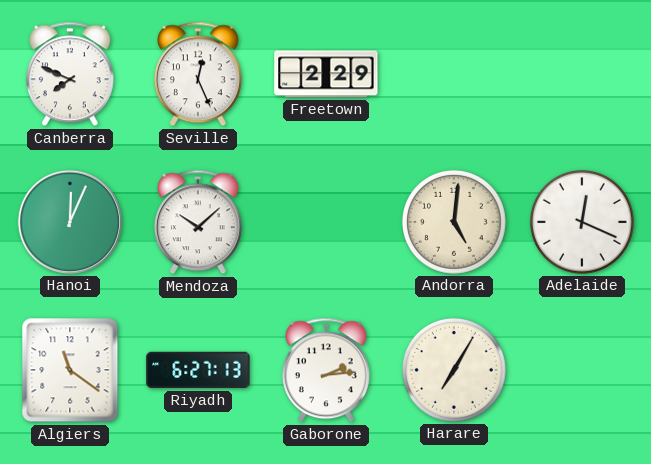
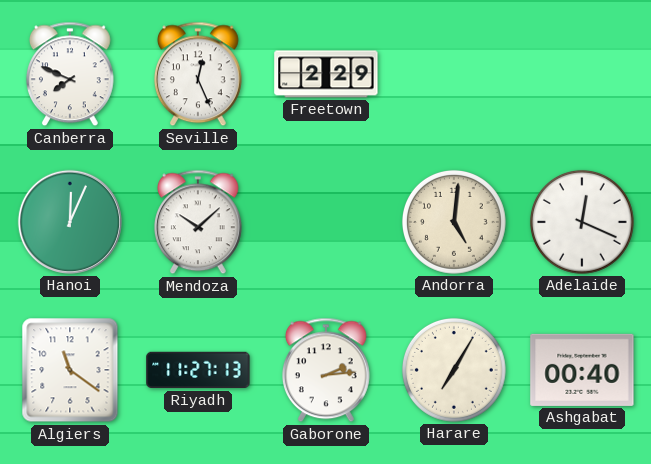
Riyadh: 6:27 -> 11:27 (198, 370)
Ashgabat: none -> 00:40 (582, 370)
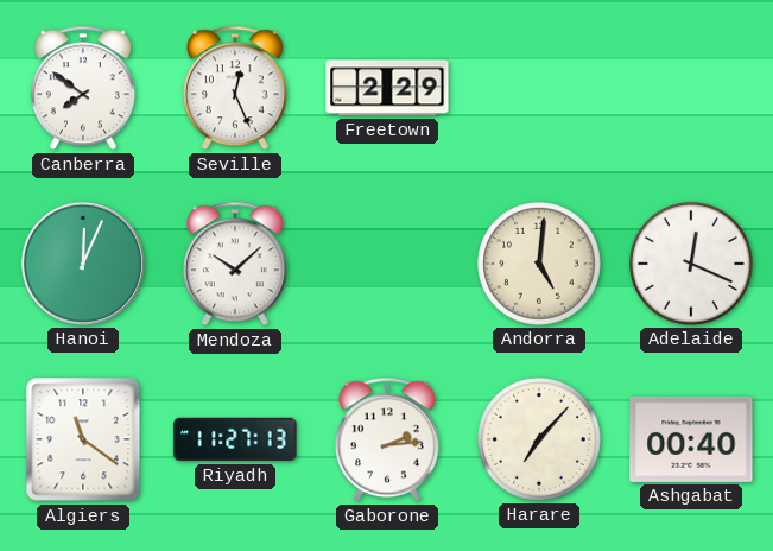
Canberra: 7:49 -> 7:51 (83, 88)
Harare: 7:05 -> 7:07 (539, 439)
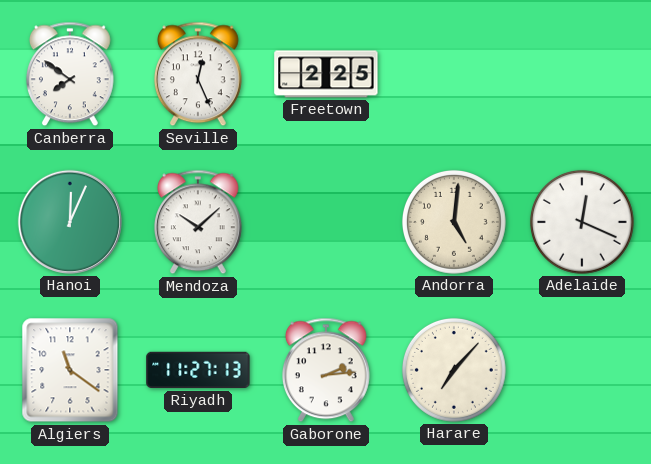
Freetown: 2:29 -> 2:25 (326, 74)
Ashgabat: 00:40 -> none (691, 439)
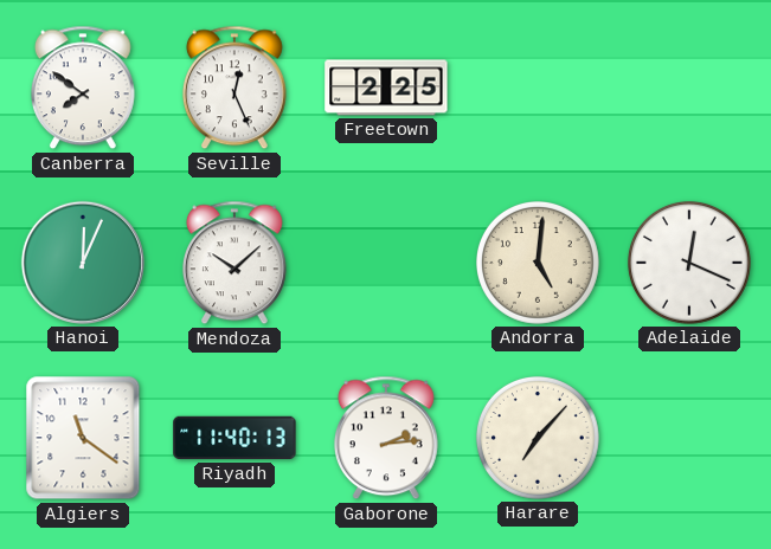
Riyadh: 11:27 -> 11:40 (234, 438)
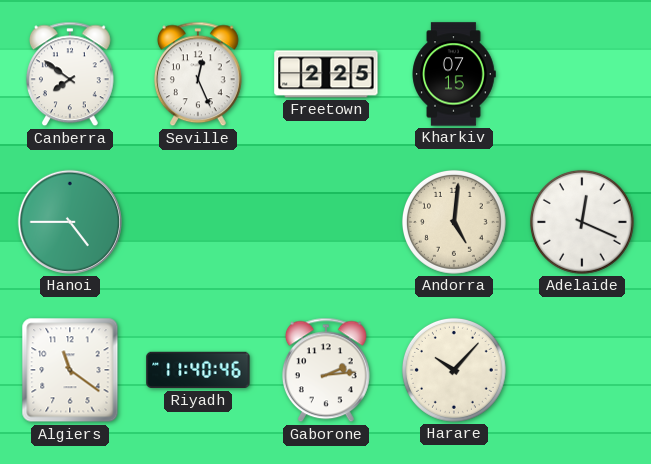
Kharkiv: none -> 07:15 (454, 74)
Hanoi: 12:04 -> 4:45 (70, 222)
Mendoza: 10:08 -> none (234, 263)
Riyadh: 11:40:13 -> 11:40:46 (198, 370)
Harare: 7:07 -> 10:07 (454, 370)
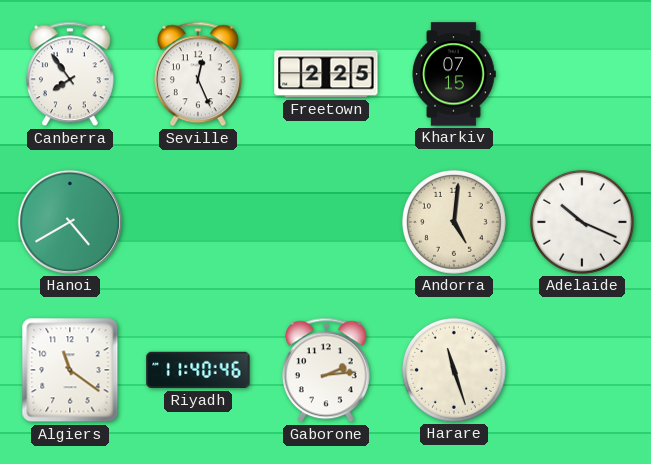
Canberra: 7:51 -> 7:54 (70, 74)
Hanoi: 4:45 -> 4:40 (70, 222)
Adelaide: 12:19 -> 10:19 (582, 222)
Harare: 10:07 -> 11:27 (454, 370)
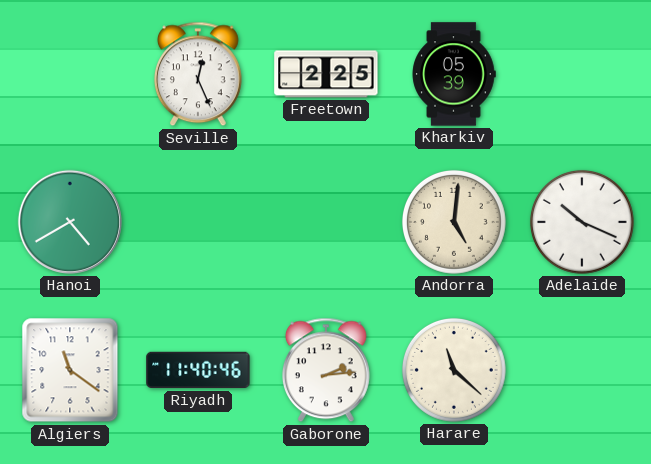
Canberra: 7:54 -> none (70, 74)
Kharkiv: 07:15 -> 05:39 (454, 74)
Harare: 11:27 -> 11:22 (454, 370)
